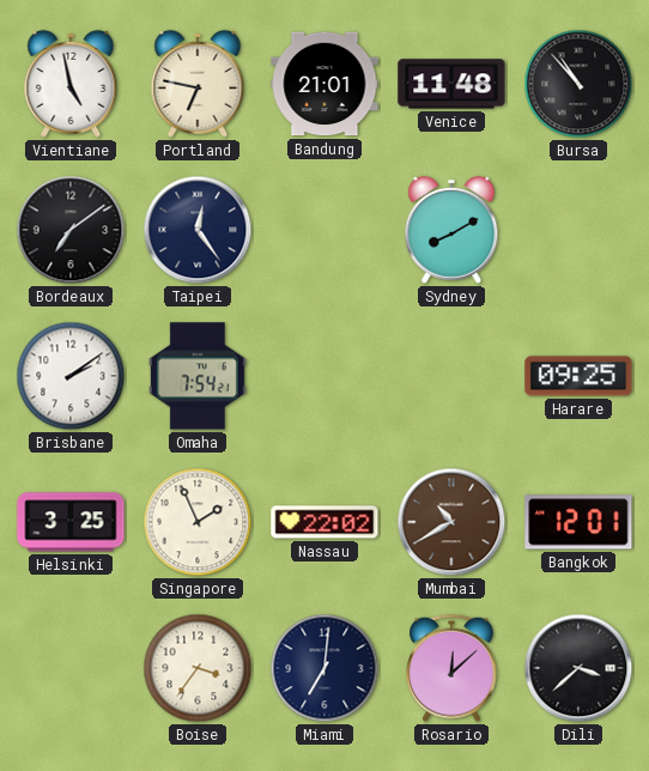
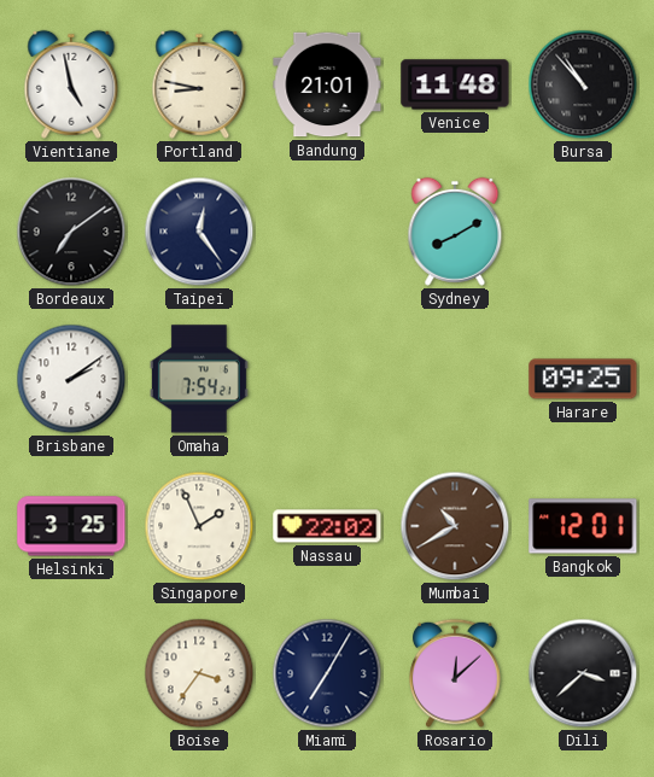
Portland: 6:47 -> 8:47 (199, 84)
Miami: 7:01 -> 7:05 (327, 673)
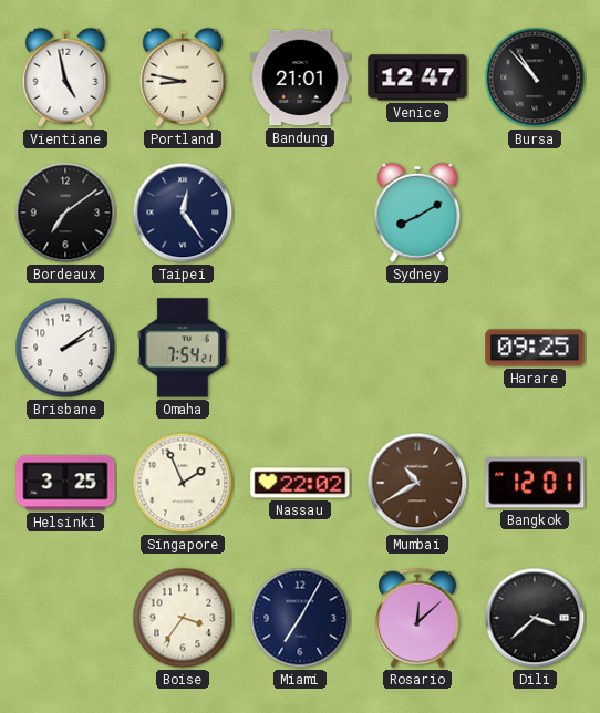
Venice: 11:48 -> 12:47 (417, 77)
